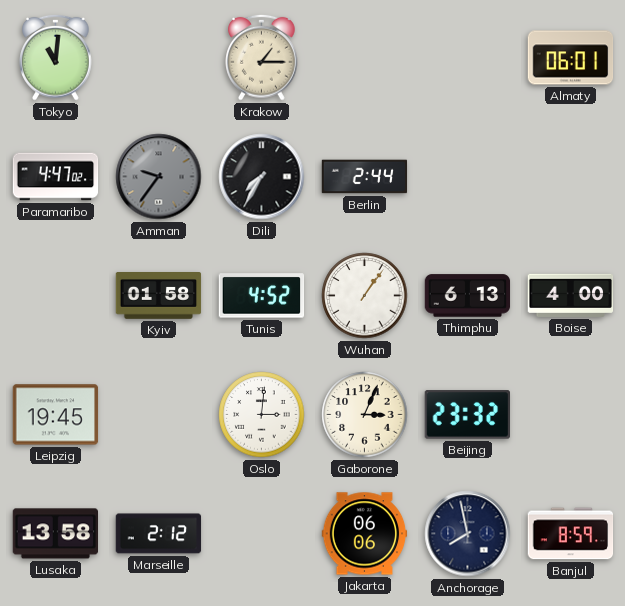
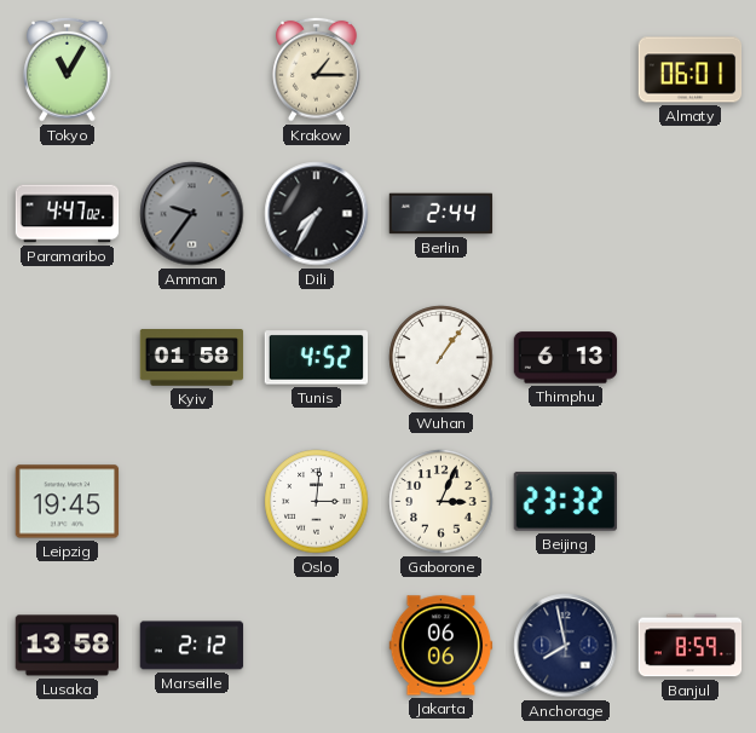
Tokyo: 11:01 -> 11:05 (68, 69)
Boise: 4:00 -> none (571, 295)
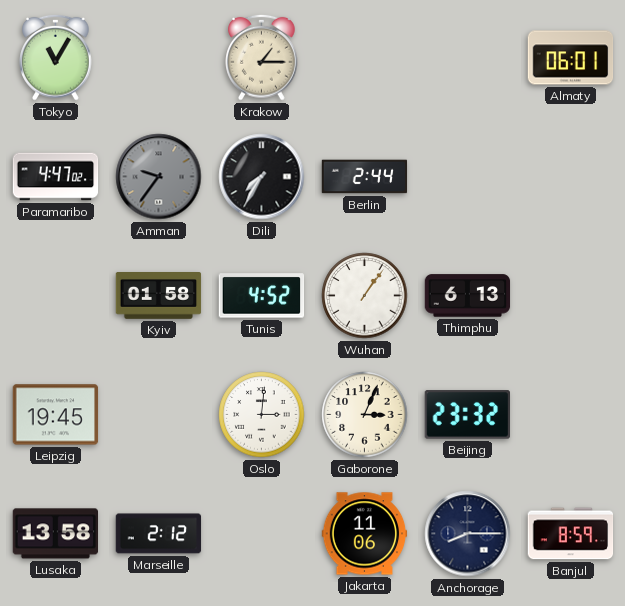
Jakarta: 06:06 -> 11:06 (365, 534)
Anchorage: 7:58 -> 8:15 (468, 534)
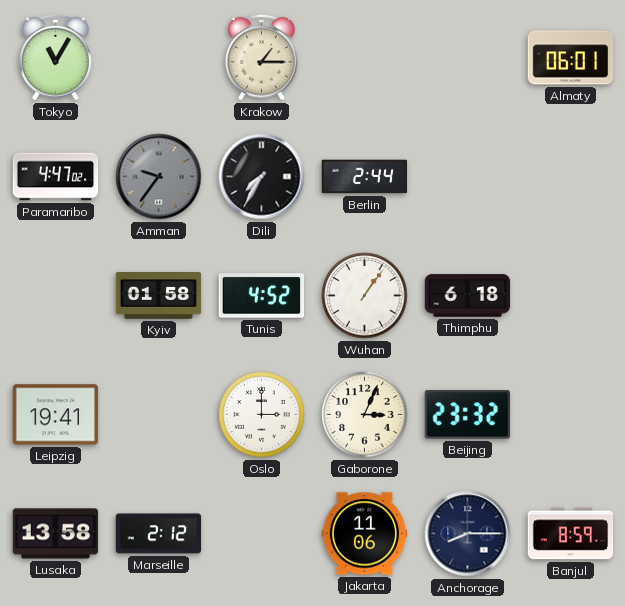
Thimphu: 6:13 -> 6:18 (468, 296)
Leipzig: 19:45 -> 19:41 (56, 415)
Oslo: 3:01 -> 3:00 (262, 415)
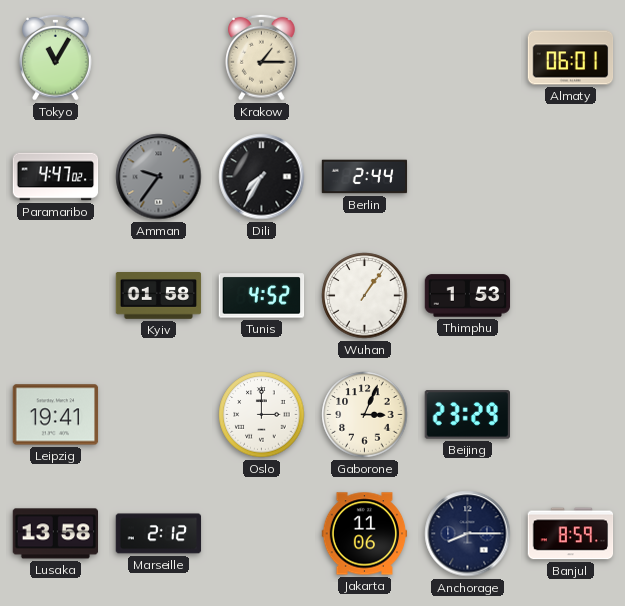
Thimphu: 6:18 -> 1:53 (468, 296)
Beijing: 23:32 -> 23:29 (467, 415)
